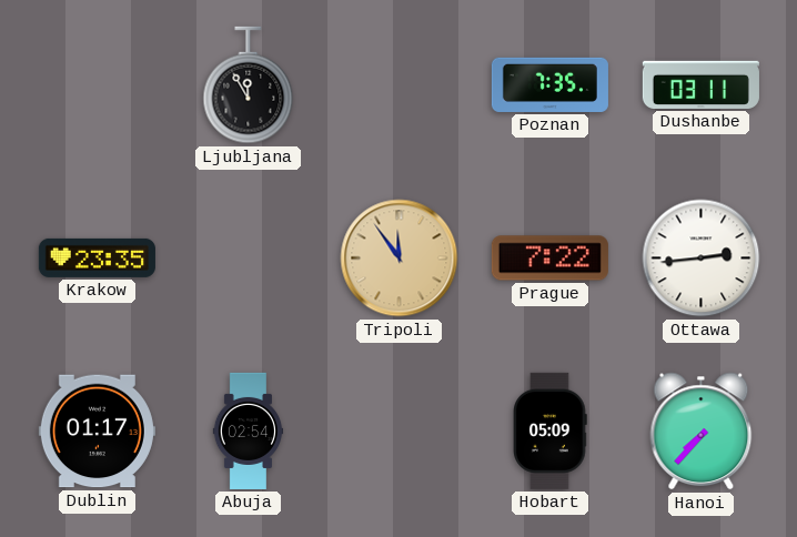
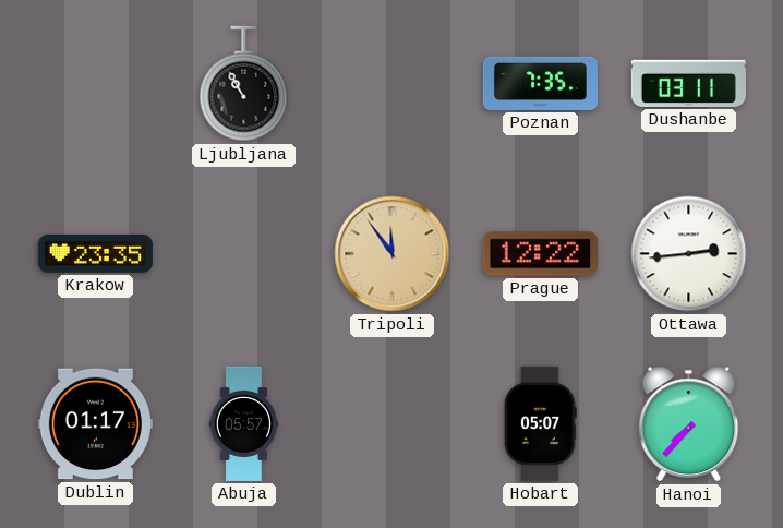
Ljubljana: 11:55 -> 10:55 (244, 84)
Prague: 7:22 -> 12:22 (540, 254)
Abuja: 02:54 -> 05:57 (244, 423)
Hobart: 05:09 -> 05:07 (541, 423)
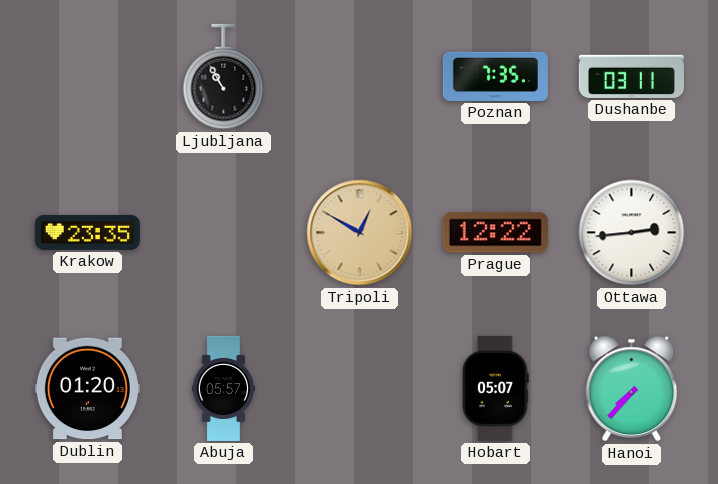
Tripoli: 11:54 -> 12:50 (360, 233)
Dublin: 01:17 -> 01:20 (87, 389)
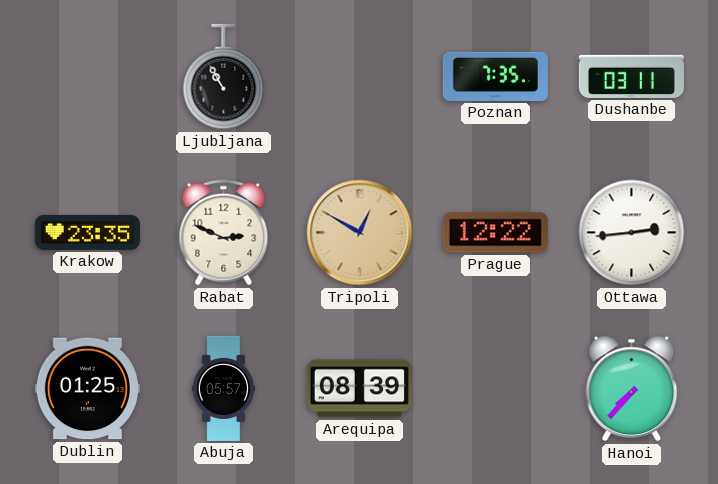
Rabat: none -> 2:49 (224, 233)
Dublin: 01:20 -> 01:25 (87, 389)
Arequipa: none -> 08:39 (359, 389)
Hobart: 05:07 -> none (496, 388)
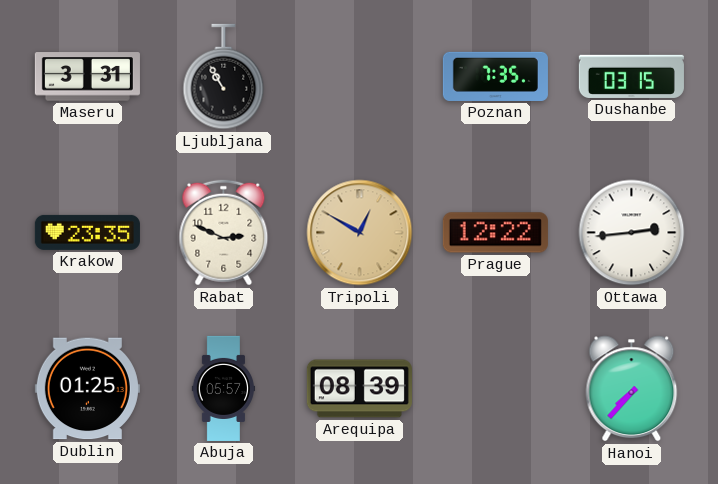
Maseru: none -> 3:31 (87, 77)
Dushanbe: 03:11 -> 03:15 (631, 76)
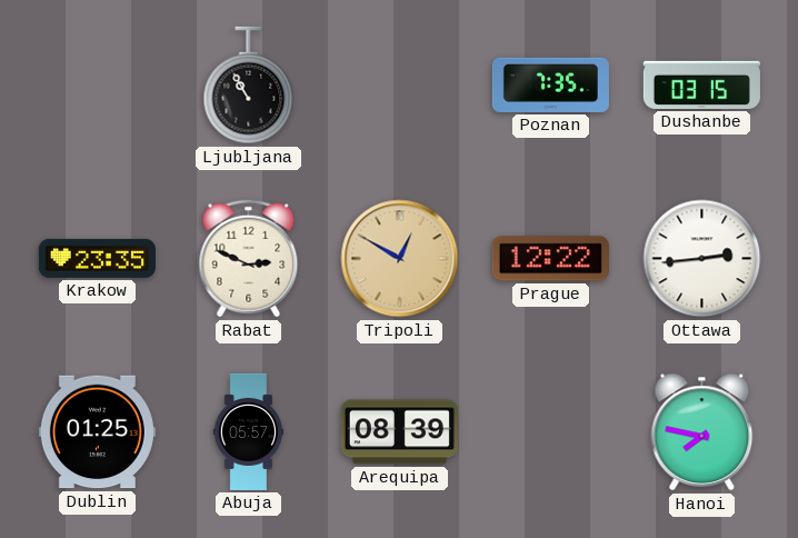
Maseru: 3:31 -> none (87, 77)
Hanoi: 7:37 -> 7:47 (702, 432)
